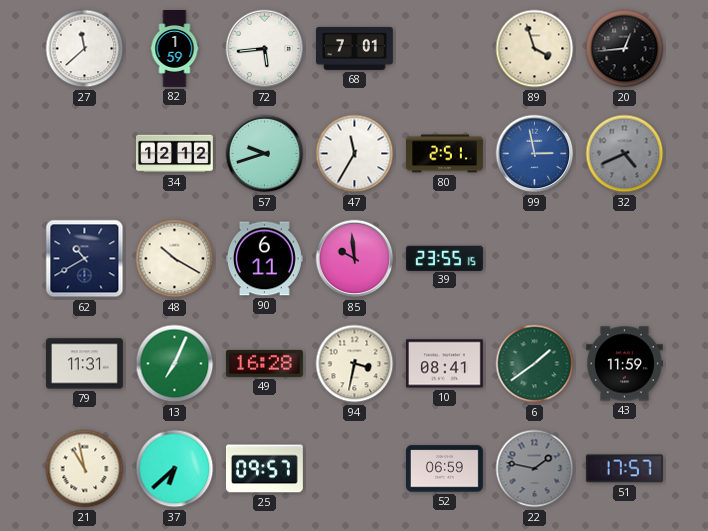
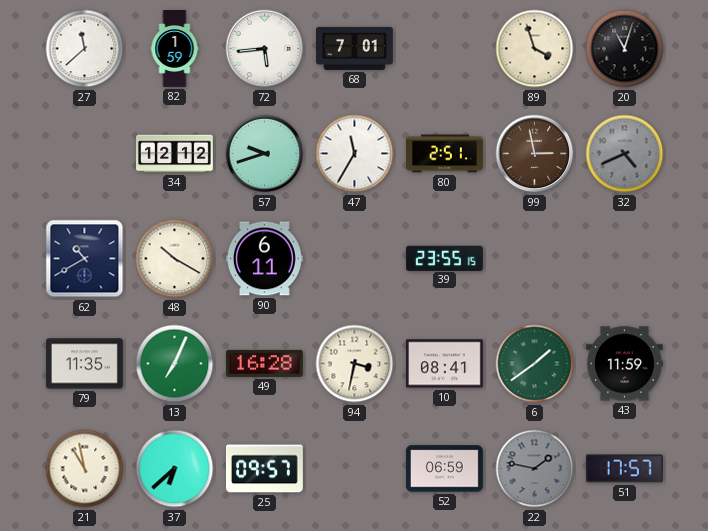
20: 12:44 -> 11:03 (625, 49)
99 dial: blue -> brown (535, 154)
85: 9:59 -> none (355, 259)
79: 11:31 -> 11:35 (84, 364)
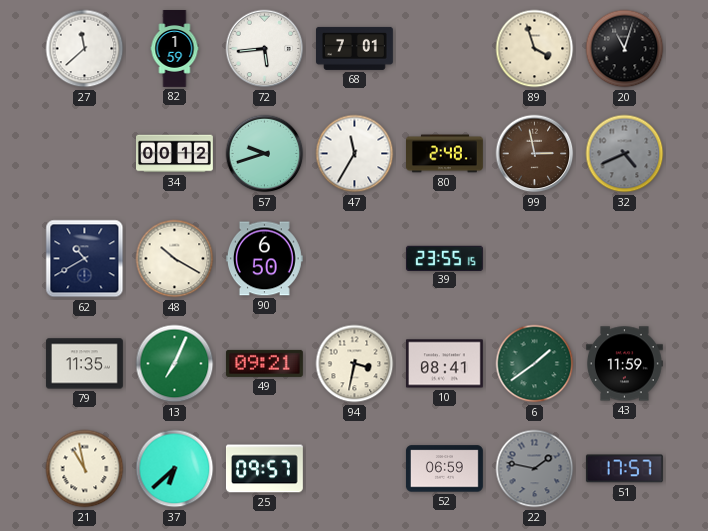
34: 12:12 -> 00:12 (175, 154)
80: 2:51 -> 2:48 (445, 154)
90: 6:11 -> 6:50 (264, 259)
49: 16:28 -> 09:21 (264, 363)
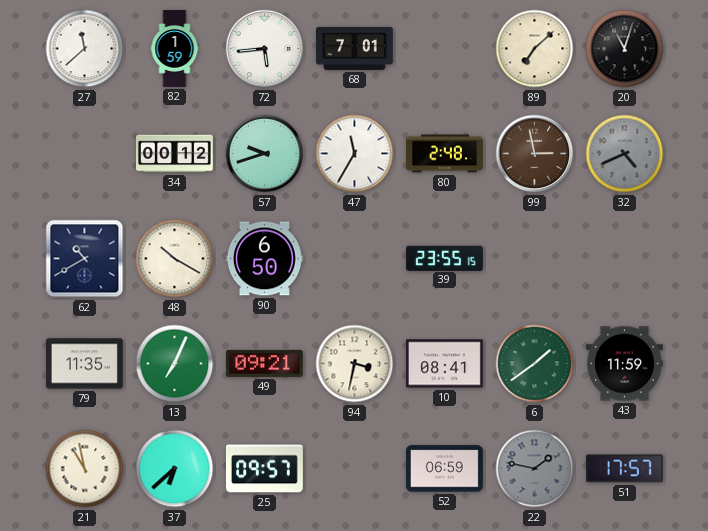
89: 3:57 -> 7:08 (535, 49)
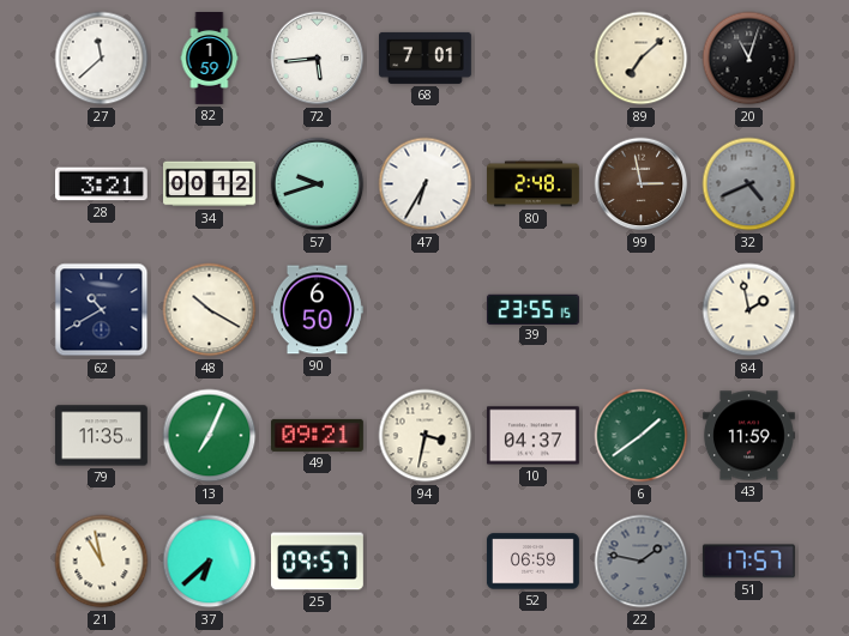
28: none -> 3:21 (101, 184)
47: 11:35 -> 6:35 (426, 184)
84: none -> 1:58 (749, 310)
10: 08:41 -> 04:37 (532, 436)
